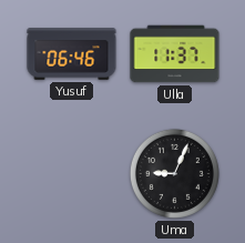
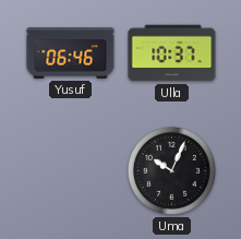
Ulla: 11:37 -> 10:37 (172, 53)
Uma: 9:04 -> 10:04 (171, 170)
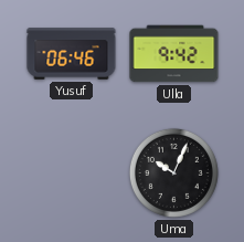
Ulla: 10:37 -> 9:42 (174, 54)
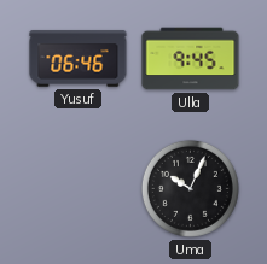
Ulla: 9:42 -> 9:45 (191, 59)
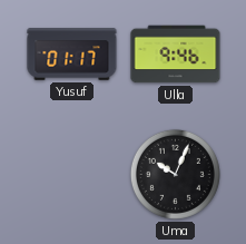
Yusuf: 06:46 -> 01:17 (72, 55)
Ulla: 9:45 -> 9:46 (176, 55)
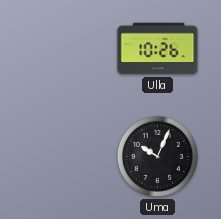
Yusuf: 01:17 -> none (72, 55)
Ulla: 9:46 -> 10:26 (158, 49)
